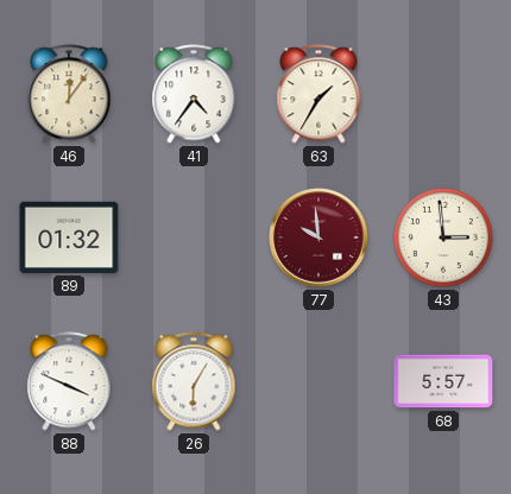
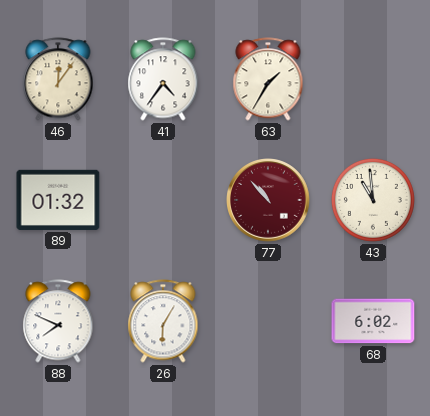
77: 9:59 -> 10:53 (269, 201)
43: 2:59 -> 10:59 (373, 200)
88: 3:49 -> 7:49 (58, 321)
68: 5:57 -> 6:02 (373, 321)
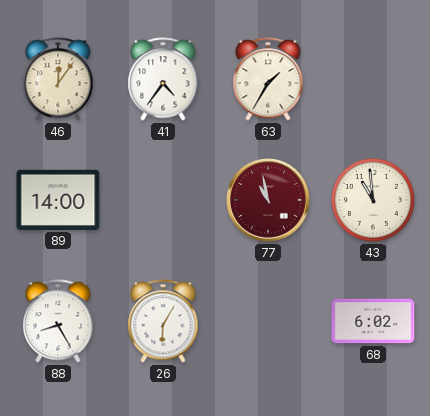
89: 01:32 -> 14:00 (58, 200)
77: 10:53 -> 10:58 (269, 201)
88: 7:49 -> 8:25 (58, 321)
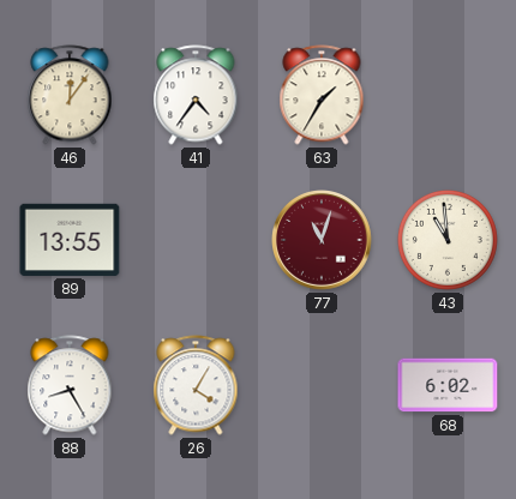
89: 14:00 -> 13:55 (70, 240)
77: 10:58 -> 11:03 (323, 241)
26: 6:05 -> 4:05 (196, 385)
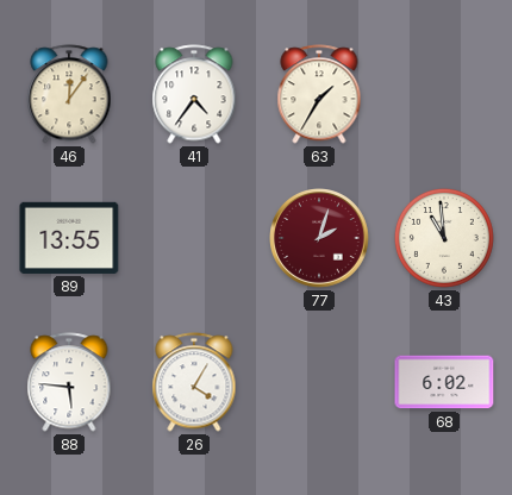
77: 11:03 -> 2:03 (320, 239)
88: 8:25 -> 5:46 (69, 382)
